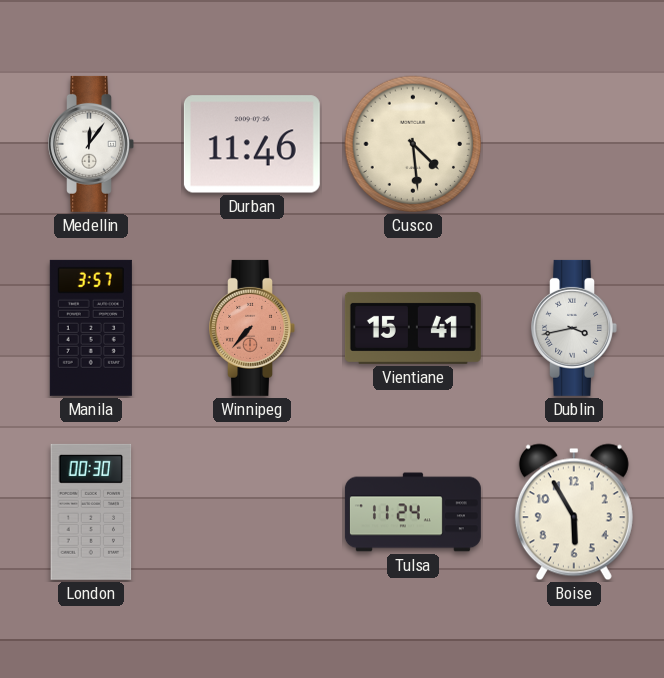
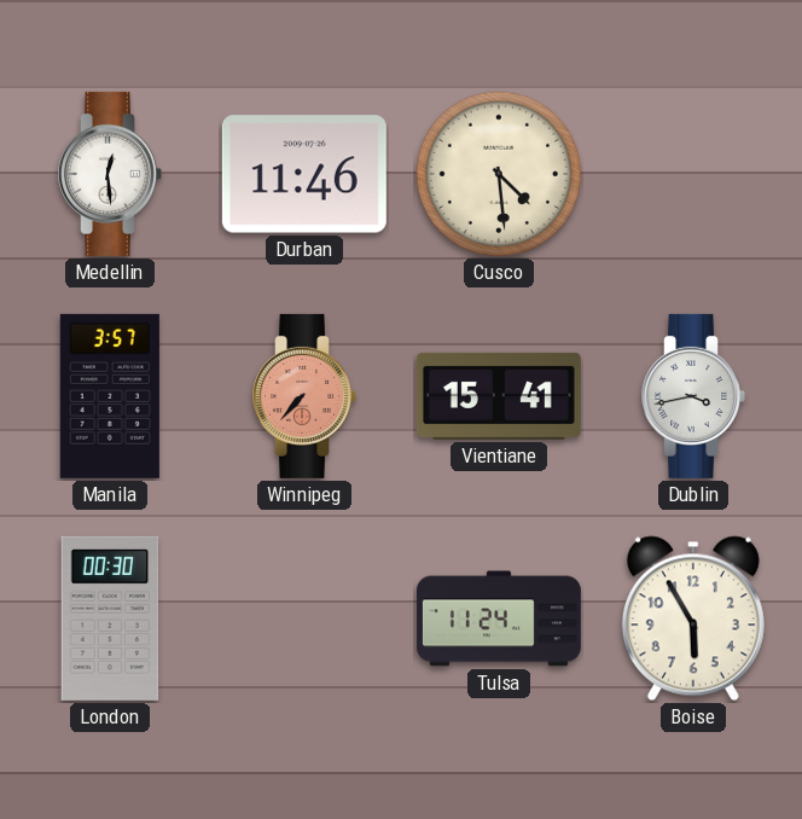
Medellin: 12:06 -> 12:29 (110, 174)
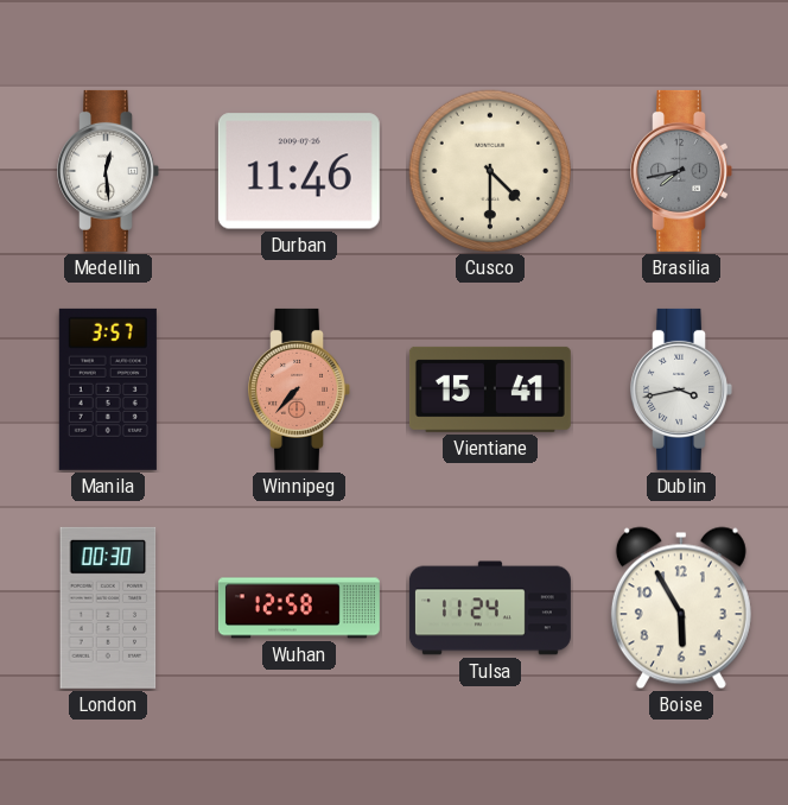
Cusco: 4:29 -> 4:30 (490, 171)
Brasilia: none -> 7:43 (681, 171)
Wuhan: none -> 12:58 (299, 608)
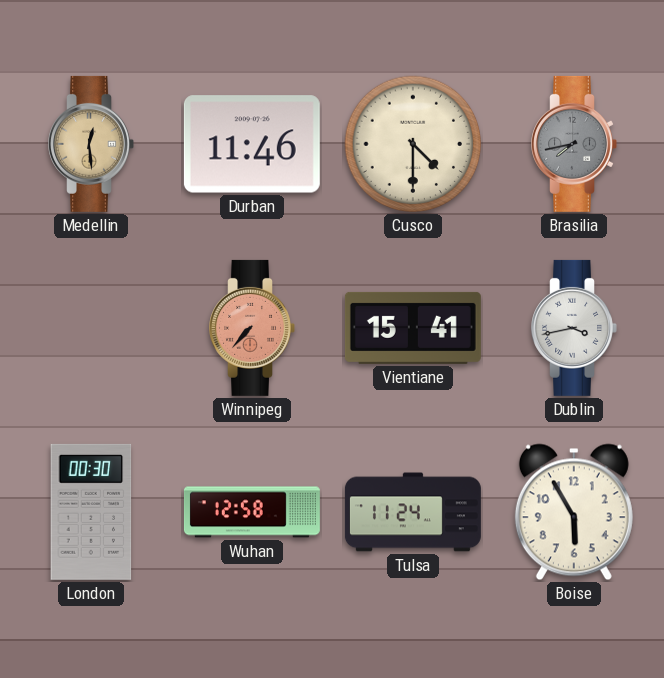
Medellin dial: white -> champagne (91, 144)
Manila: 3:57 -> none (108, 389)
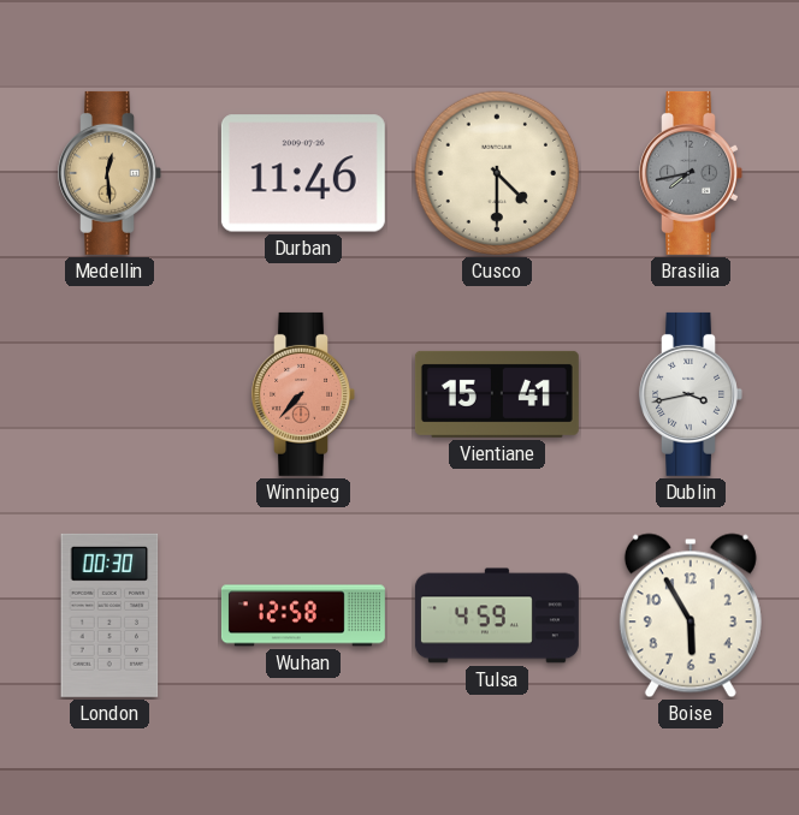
Tulsa: 11:24 -> 4:59 (497, 615)
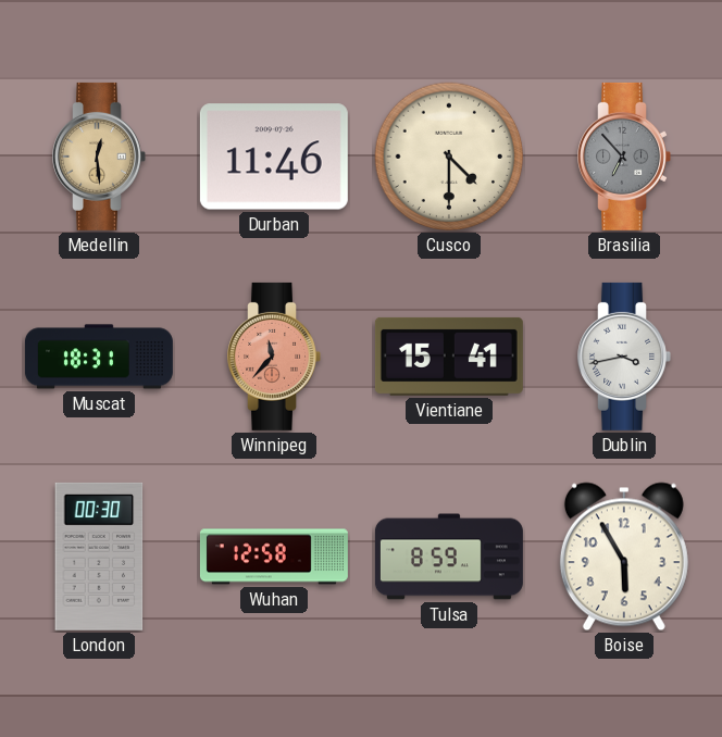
Brasilia: 7:43 -> 6:53 (624, 157)
Muscat: none -> 18:31 (99, 357)
Winnipeg: 7:37 -> 11:37 (274, 357)
Tulsa: 4:59 -> 8:59 (449, 557)
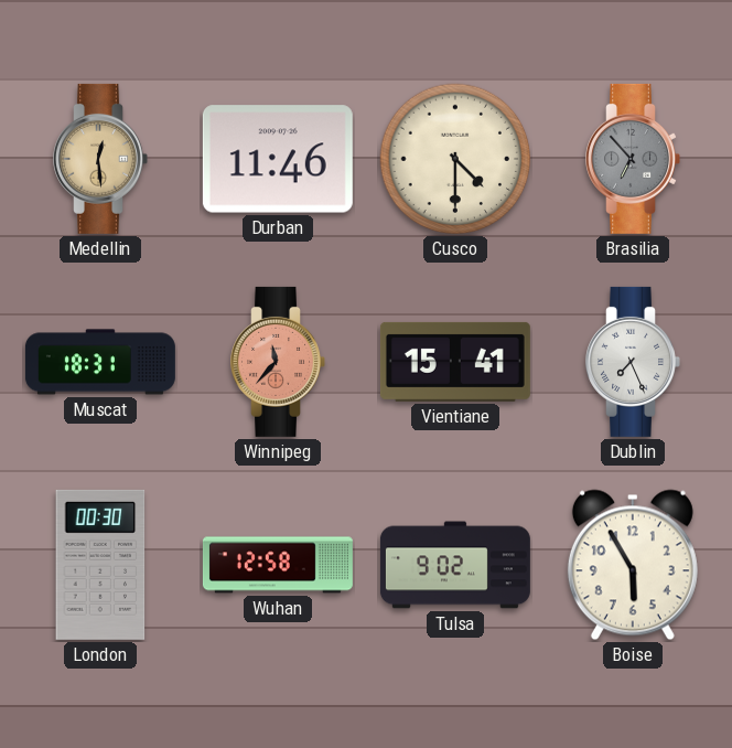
Dublin: 3:43 -> 7:26 (633, 362)
Tulsa: 8:59 -> 9:02 (455, 565)
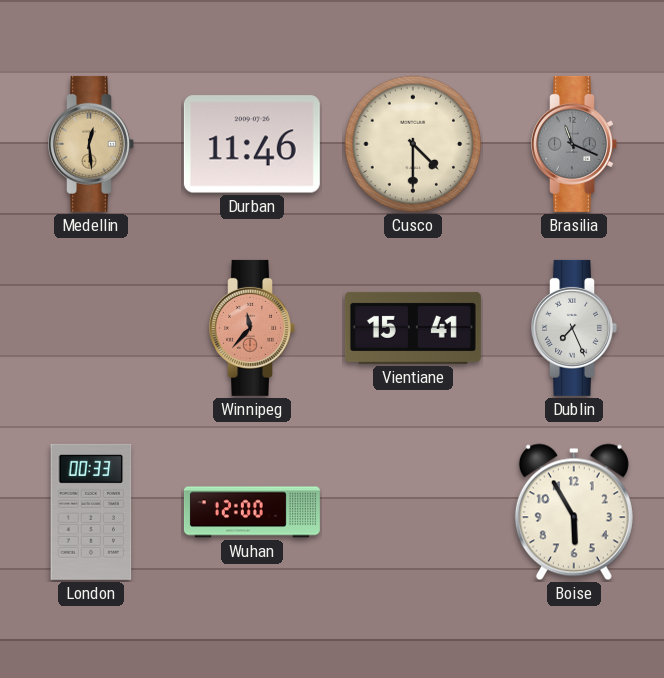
Brasilia: 6:53 -> 11:19 (574, 144)
Muscat: 18:31 -> none (100, 362)
London: 00:30 -> 00:33 (91, 512)
Wuhan: 12:58 -> 12:00 (252, 512)
Tulsa: 9:02 -> none (455, 565)
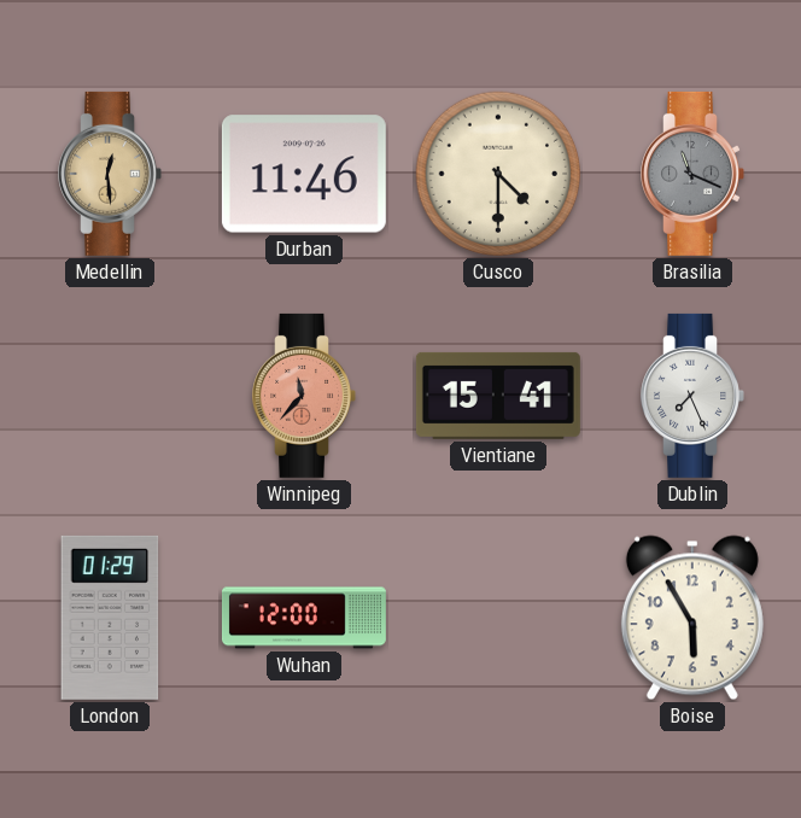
London: 00:33 -> 01:29 (110, 618)
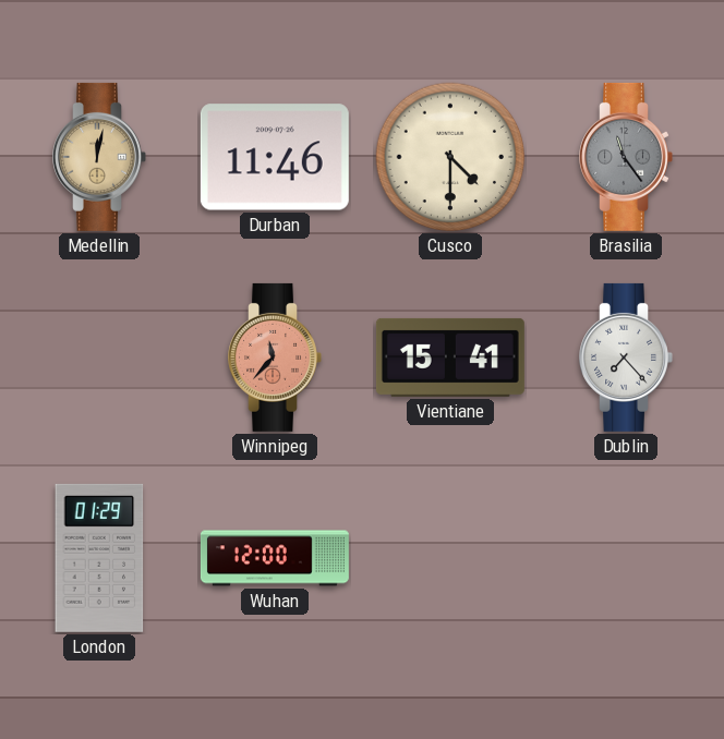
Medellin: 12:29 -> 12:02 (99, 157)
Brasilia: 11:19 -> 11:24 (626, 157)
Dublin: 7:26 -> 7:23 (626, 358)
Boise: 5:55 -> none (692, 618)
